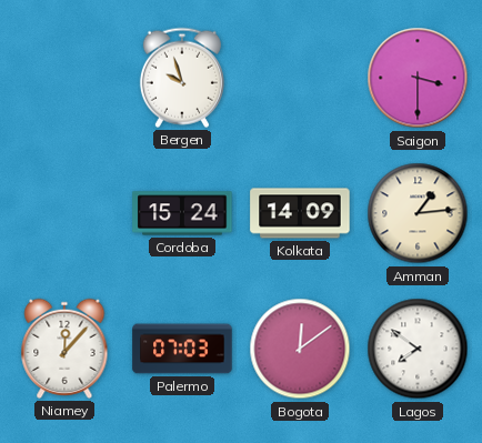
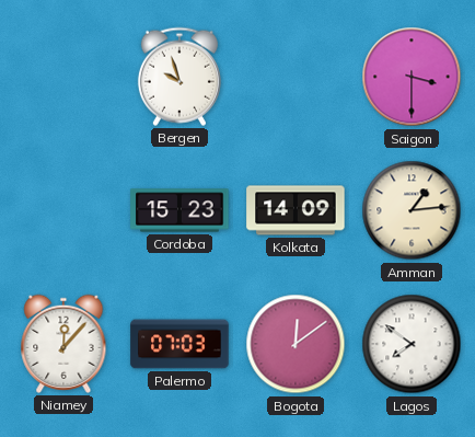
Cordoba: 15:24 -> 15:23 (179, 210)
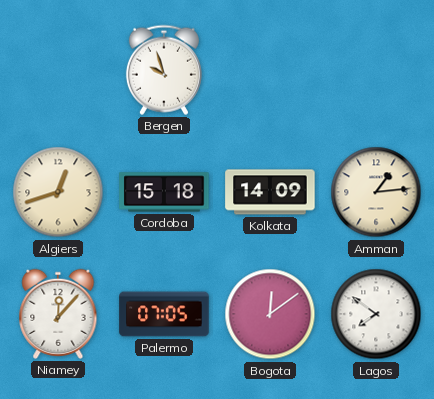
Saigon: 3:30 -> none (412, 77)
Algiers: none -> 12:42 (58, 192)
Cordoba: 15:23 -> 15:18 (164, 192)
Palermo: 07:03 -> 07:05 (164, 314)
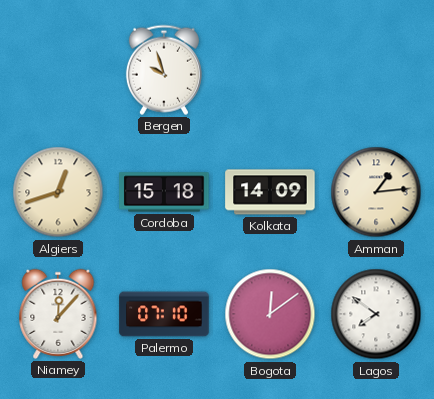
Palermo: 07:05 -> 07:10 (164, 314)
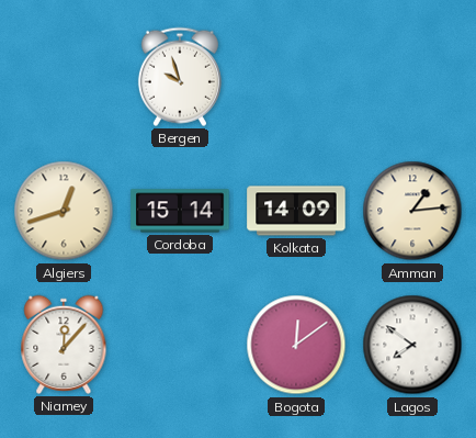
Cordoba: 15:18 -> 15:14 (180, 211)
Palermo: 07:10 -> none (164, 314)
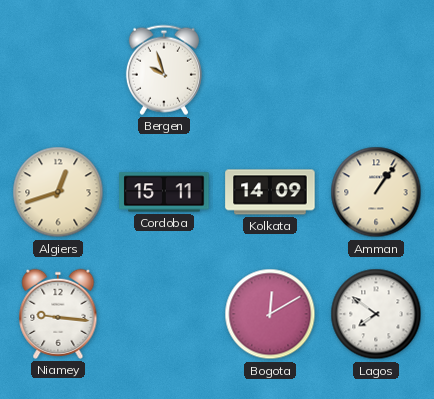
Cordoba: 15:14 -> 15:11 (164, 192)
Amman: 1:14 -> 1:06 (376, 192)
Niamey: 12:07 -> 9:16 (58, 314)
Bogota: 12:09 -> 12:10 (270, 314)
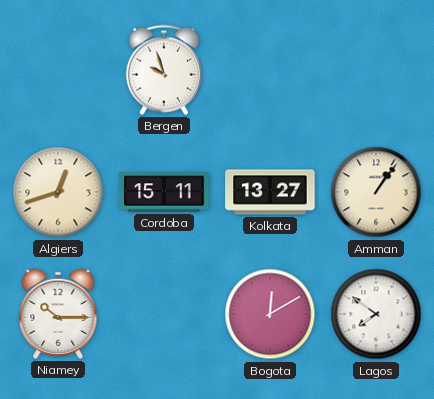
Kolkata: 14:09 -> 13:27 (270, 192)
Niamey: 9:16 -> 10:15 (58, 314)
